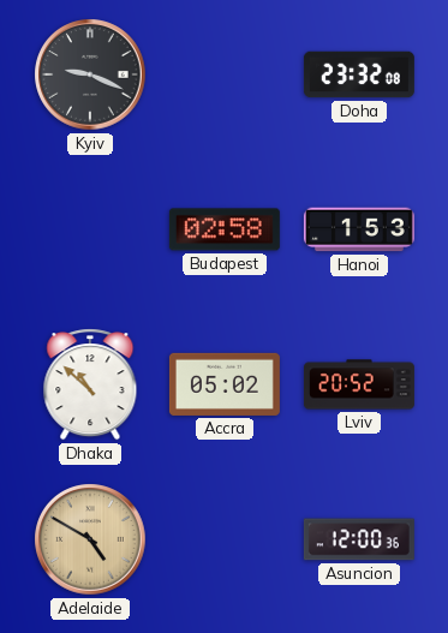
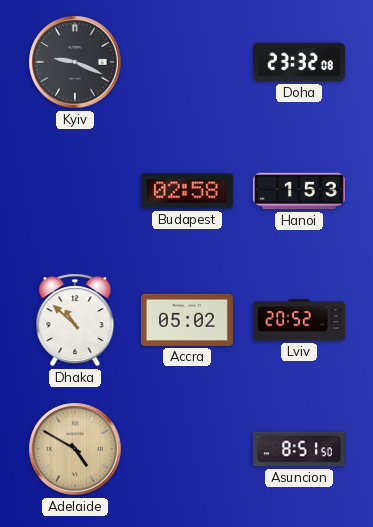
Asuncion: 12:00 -> 8:51 (299, 449)
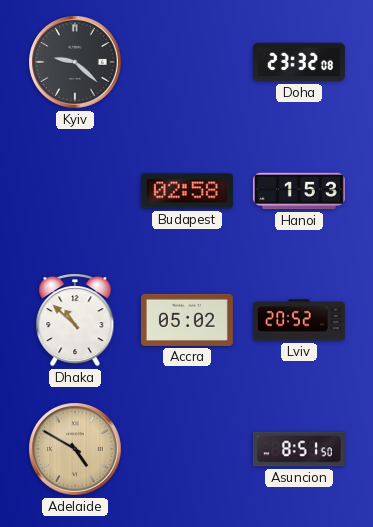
Kyiv: 9:19 -> 9:22 (75, 62)
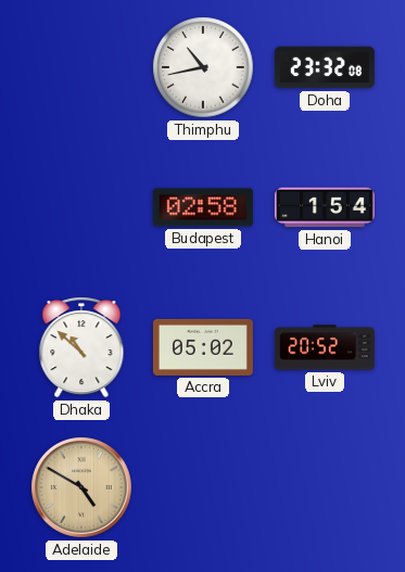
Kyiv: 9:22 -> none (75, 62)
Thimphu: none -> 10:43 (203, 67)
Hanoi: 1:53 -> 1:54 (325, 207)
Asuncion: 8:51 -> none (299, 449)
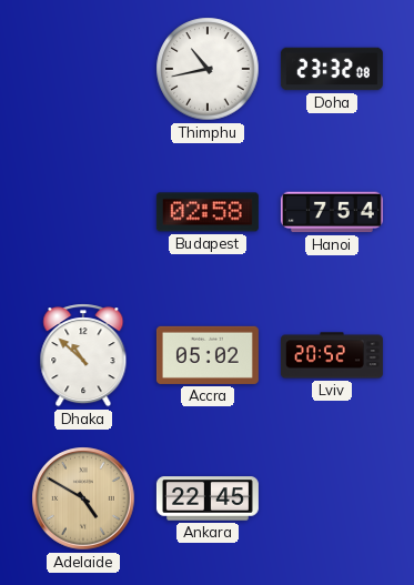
Hanoi: 1:54 -> 7:54 (332, 212)
Ankara: none -> 22:45 (208, 498)
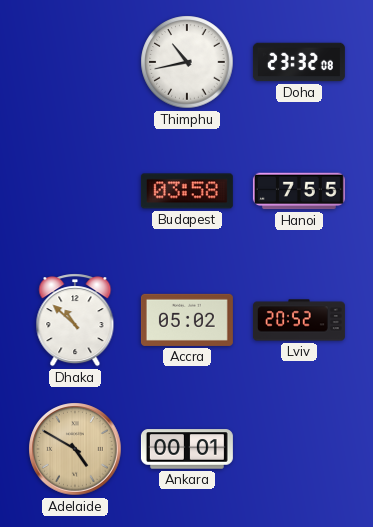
Budapest: 02:58 -> 03:58 (187, 191)
Hanoi: 7:54 -> 7:55 (299, 191)
Ankara: 22:45 -> 00:01 (187, 449)
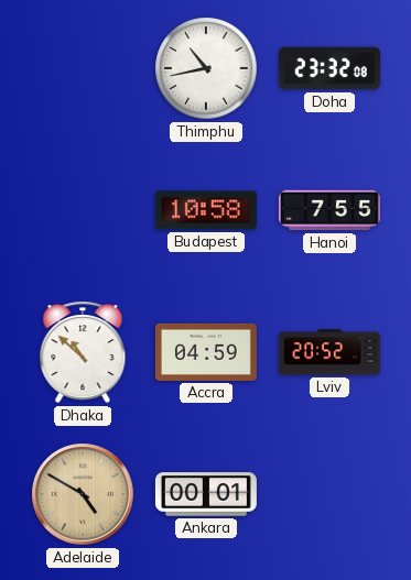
Budapest: 03:58 -> 10:58 (206, 210)
Accra: 05:02 -> 04:59 (206, 352)
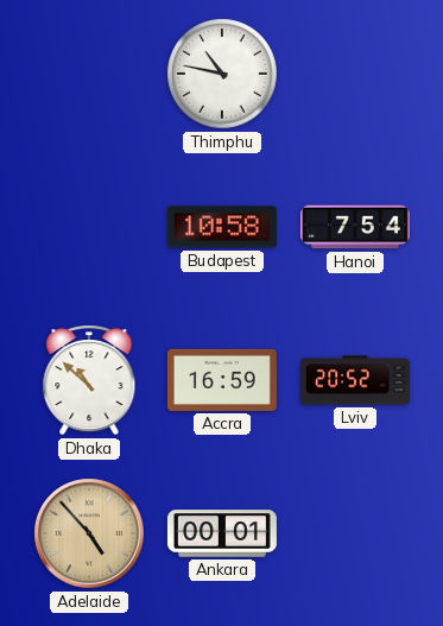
Thimphu: 10:43 -> 10:47 (222, 74)
Doha: 23:32 -> none (329, 68)
Hanoi: 7:55 -> 7:54 (355, 227)
Accra: 04:59 -> 16:59 (222, 380)
Adelaide: 4:50 -> 4:53 (89, 533)
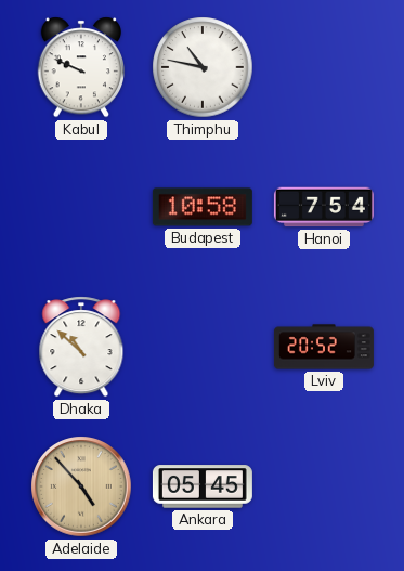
Kabul: none -> 9:49 (80, 67)
Accra: 16:59 -> none (222, 380)
Ankara: 00:01 -> 05:45 (203, 486)
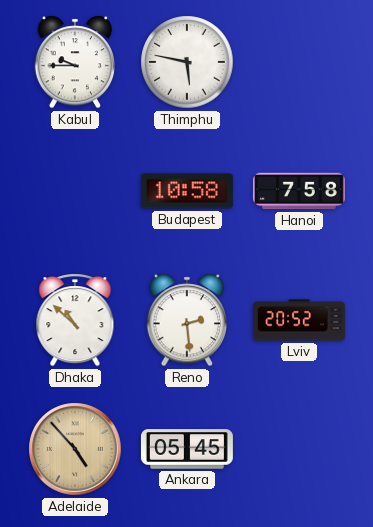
Kabul: 9:49 -> 9:45 (74, 62)
Thimphu: 10:47 -> 5:47 (187, 62)
Hanoi: 7:54 -> 7:58 (299, 191)
Reno: none -> 2:29 (186, 320)
